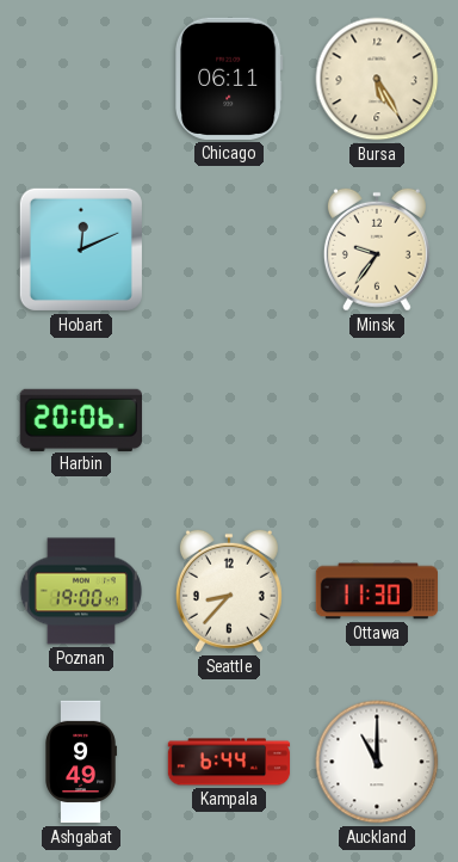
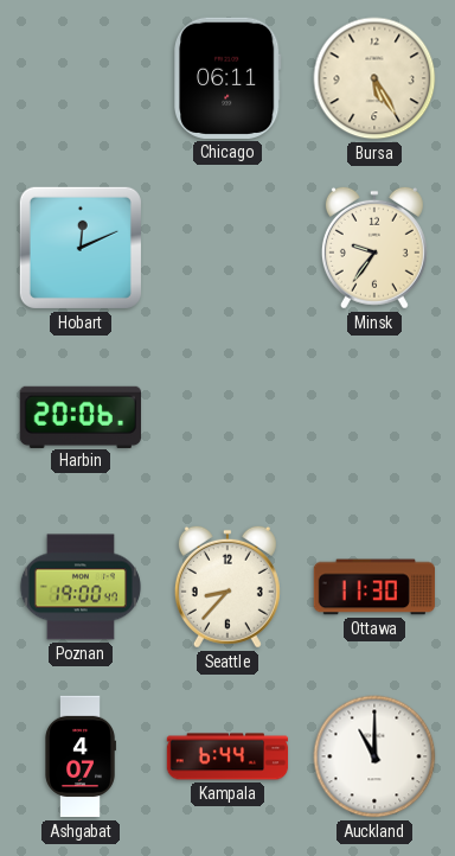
Ashgabat: 9:49 -> 4:07 (81, 756)
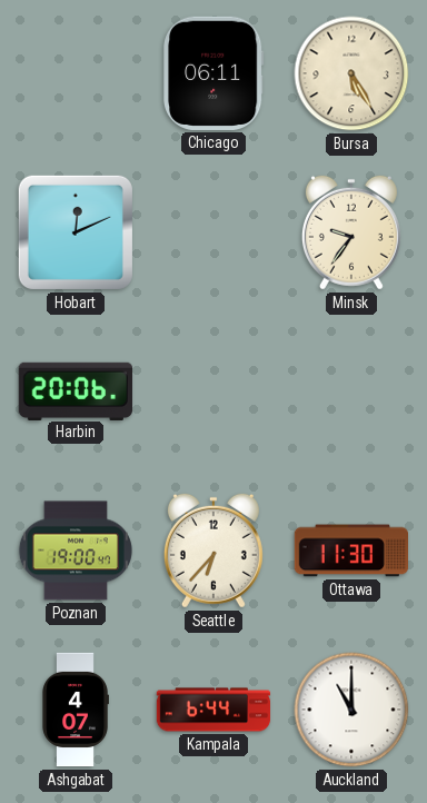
Seattle: 8:37 -> 6:37 (213, 551)
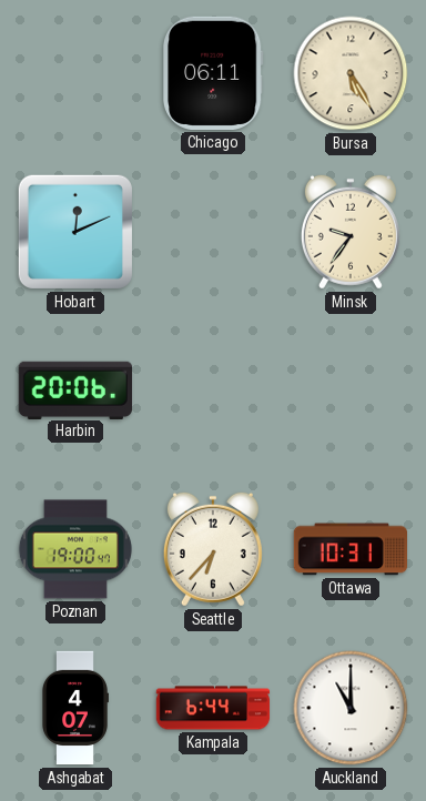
Ottawa: 11:30 -> 10:31 (349, 549)
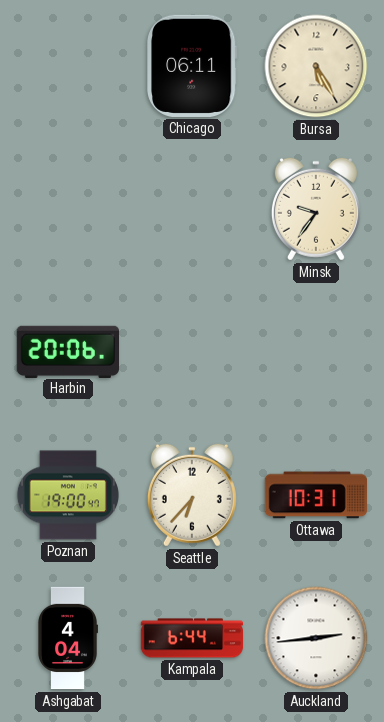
Hobart: 12:11 -> none (75, 232)
Ashgabat: 4:07 -> 4:04 (68, 638)
Auckland: 11:00 -> 2:44 (316, 638)
